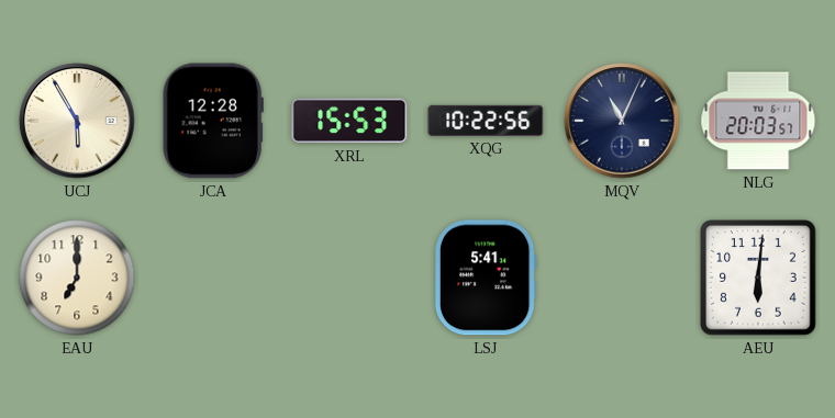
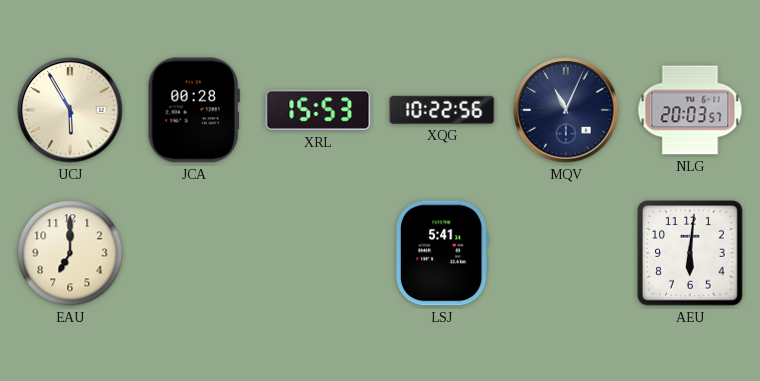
JCA: 12:28 -> 00:28 (194, 110)
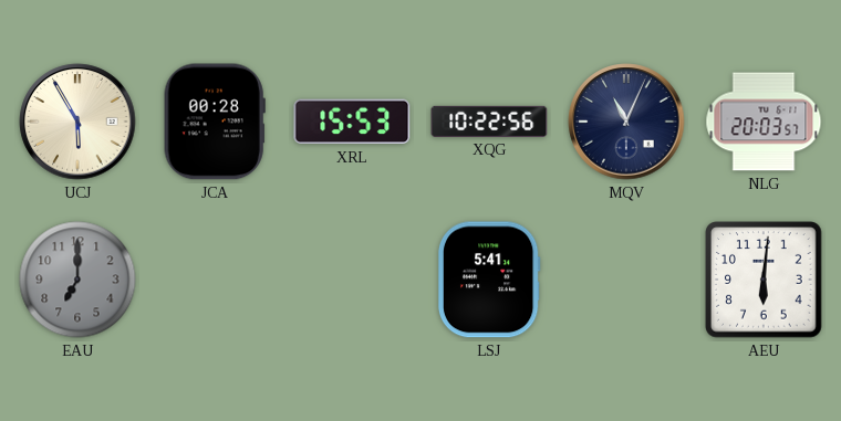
EAU dial: cream -> grey (77, 280)
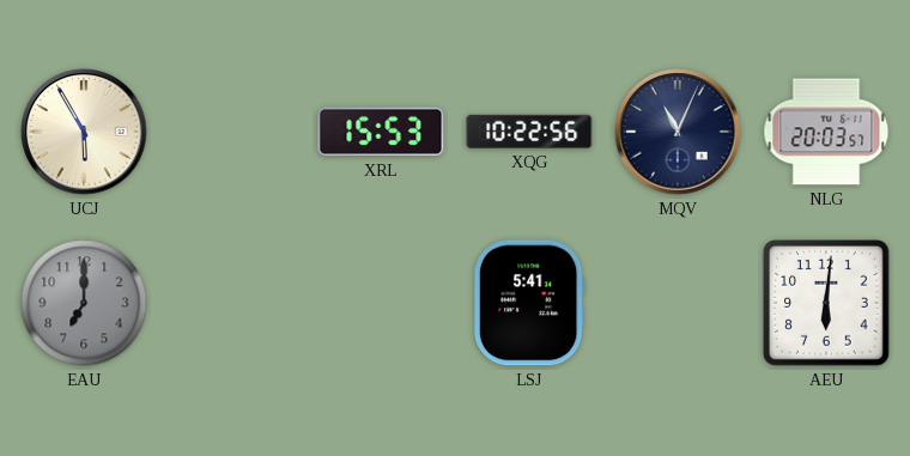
JCA: 00:28 -> none (215, 122)
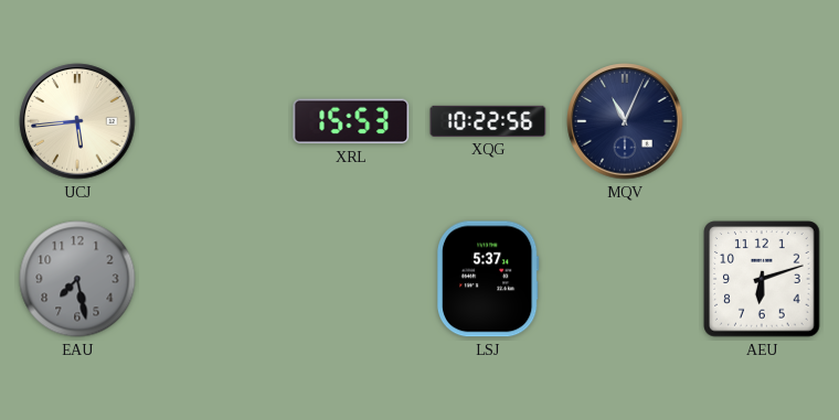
UCJ: 5:55 -> 5:44 (77, 121)
NLG: 20:03 -> none (826, 132)
EAU: 7:00 -> 7:28 (77, 279)
LSJ: 5:41 -> 5:37 (488, 279)
AEU: 6:01 -> 6:12 (762, 279)
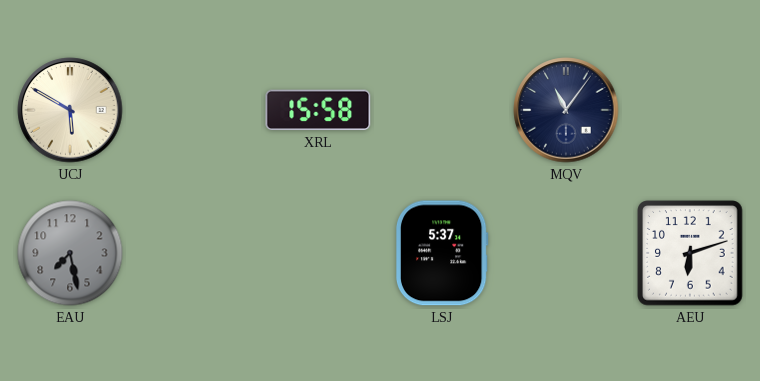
UCJ: 5:44 -> 5:50 (70, 110)
XRL: 15:53 -> 15:58 (318, 110)
XQG: 10:22 -> none (488, 121)
MQV: 11:04 -> 11:06 (566, 110)
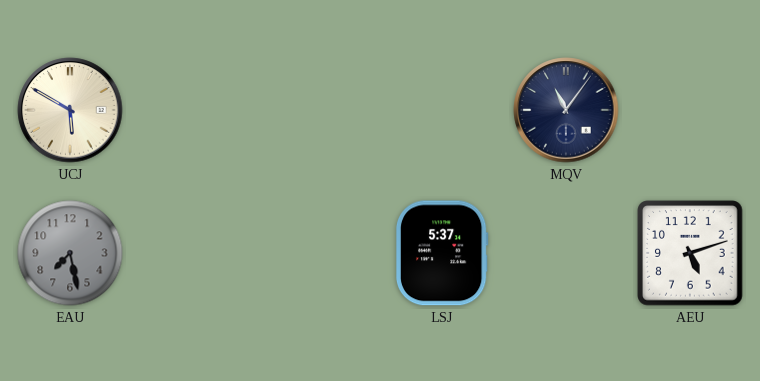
XRL: 15:58 -> none (318, 110)
AEU: 6:12 -> 5:12 (690, 253)
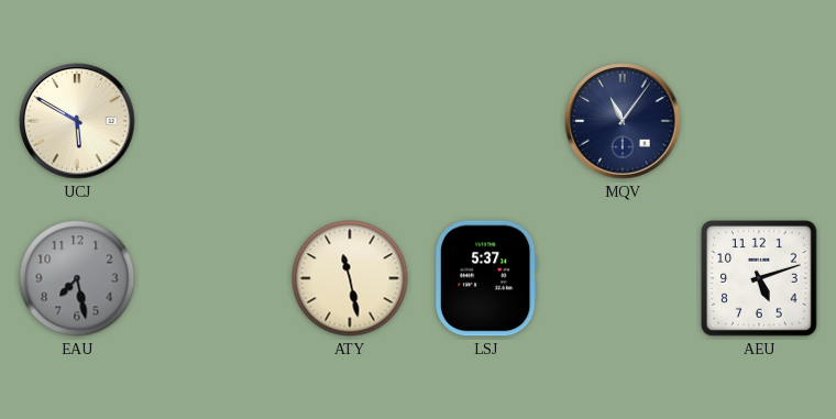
ATY: none -> 11:28 (350, 278)
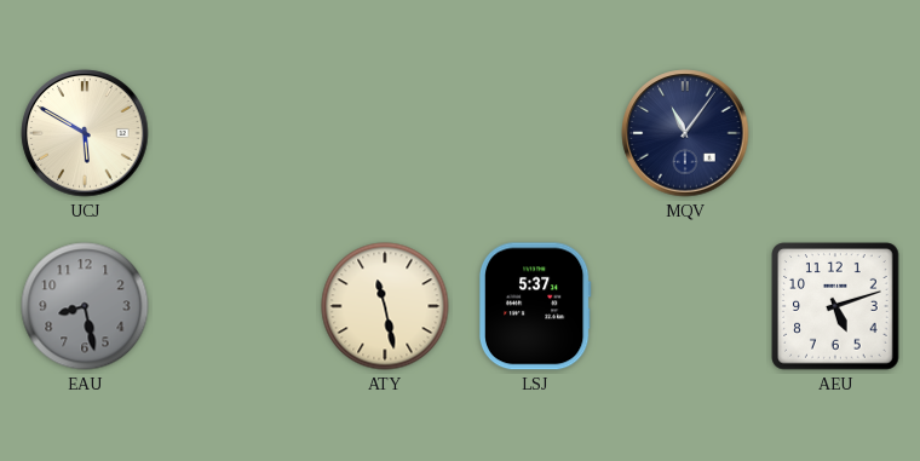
EAU: 7:28 -> 8:28 (85, 306)
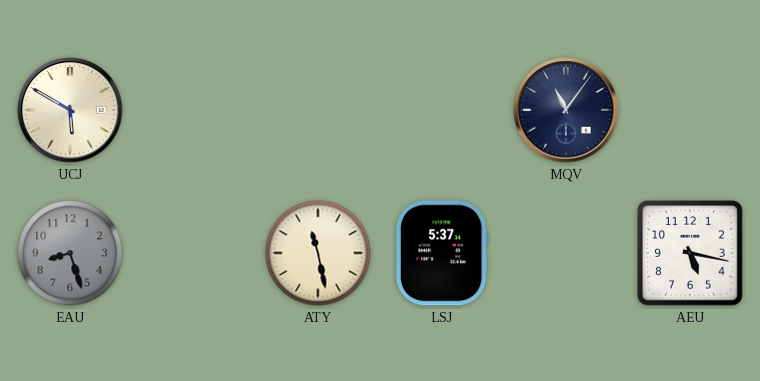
EAU: 8:28 -> 8:27 (70, 253)
AEU: 5:12 -> 5:17 (690, 253)
